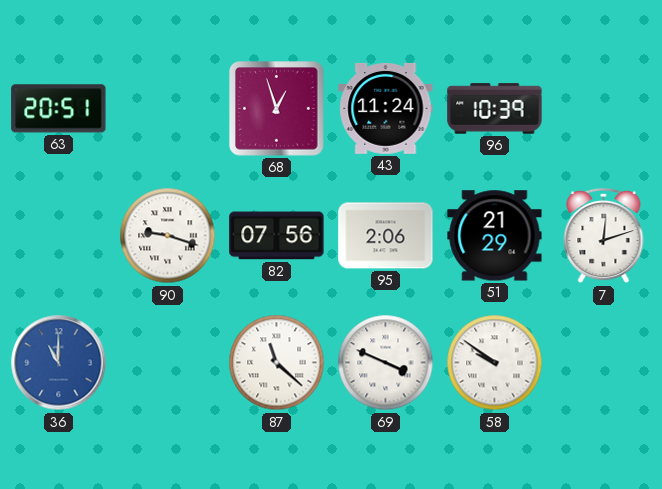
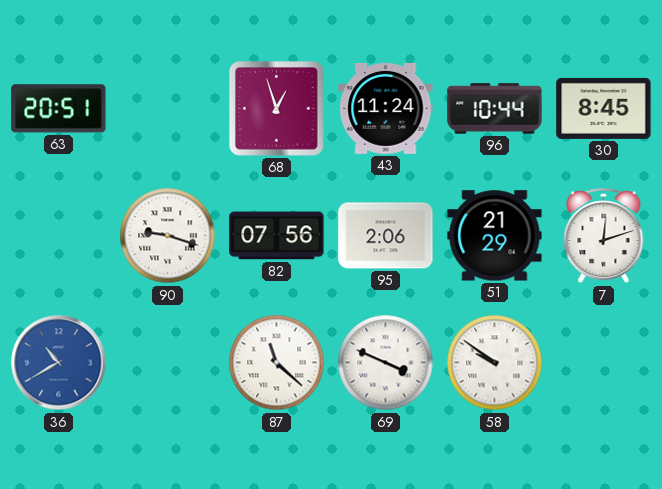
96: 10:39 -> 10:44 (495, 109)
30: none -> 8:45 (604, 108)
36: 11:00 -> 10:40 (59, 363)
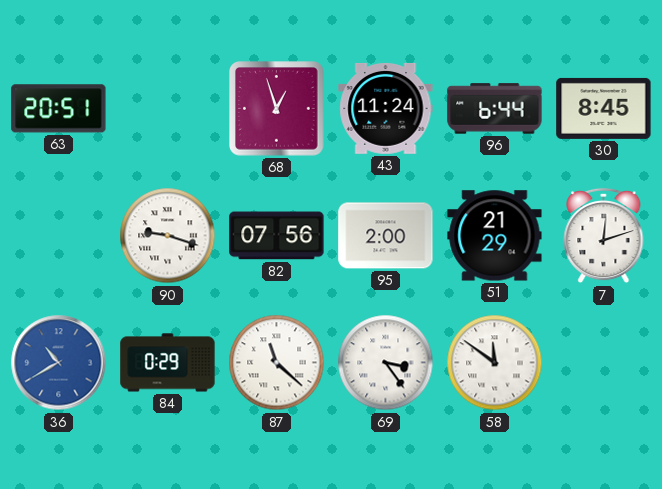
96: 10:44 -> 6:44 (495, 109)
95: 2:06 -> 2:00 (386, 236)
84: none -> 0:29 (168, 363)
69: 3:49 -> 3:24 (386, 363)
58: 9:51 -> 11:51 (495, 363)
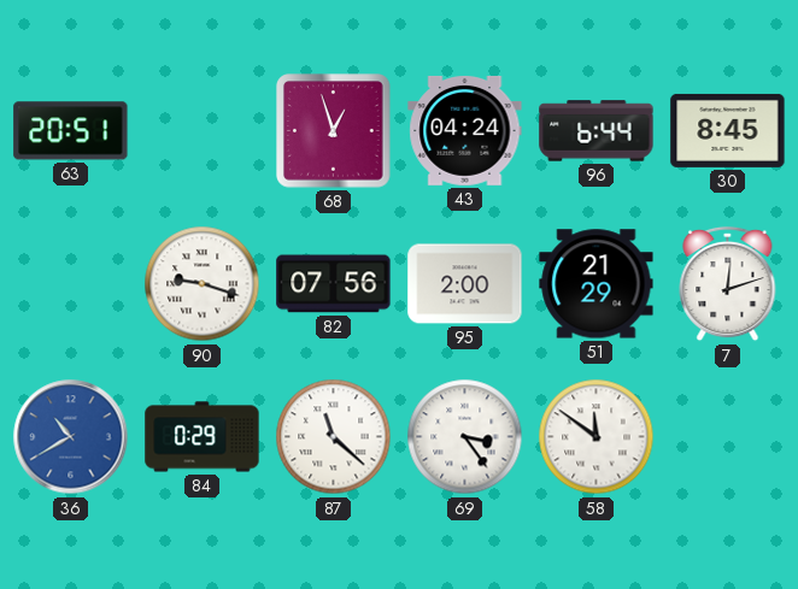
43: 11:24 -> 04:24 (465, 130)
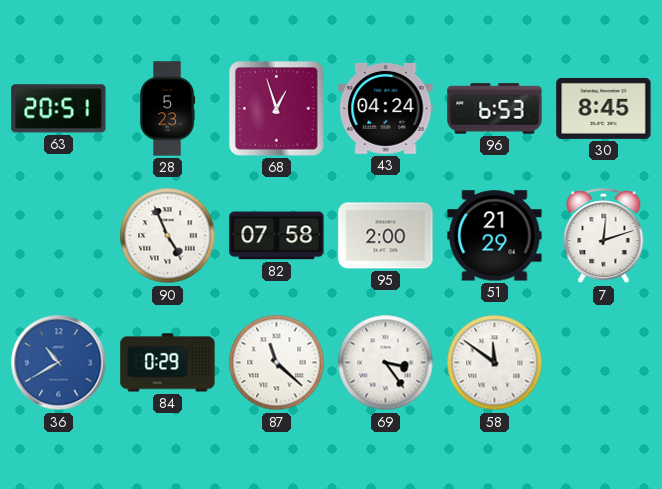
28: none -> 5:23 (167, 109)
96: 6:44 -> 6:53 (495, 109)
90: 9:18 -> 4:56 (168, 236)
82: 07:56 -> 07:58 (277, 236)
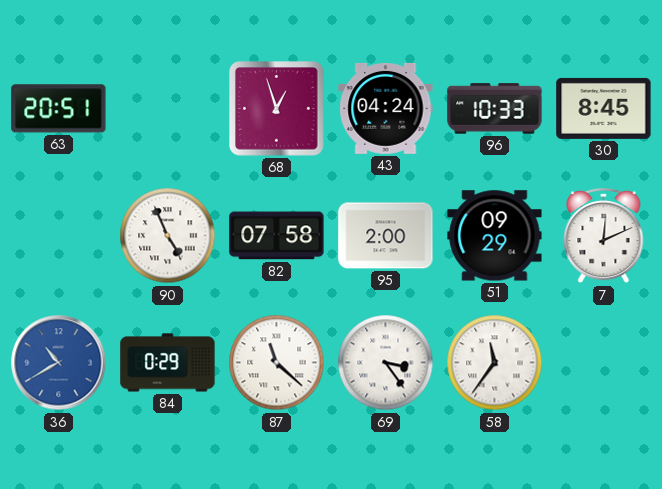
28: 5:23 -> none (167, 109)
96: 6:53 -> 10:33 (495, 109)
51: 21:29 -> 09:29 (495, 236)
7: 12:12 -> 12:11 (604, 236)
58: 11:51 -> 11:36 (495, 363)
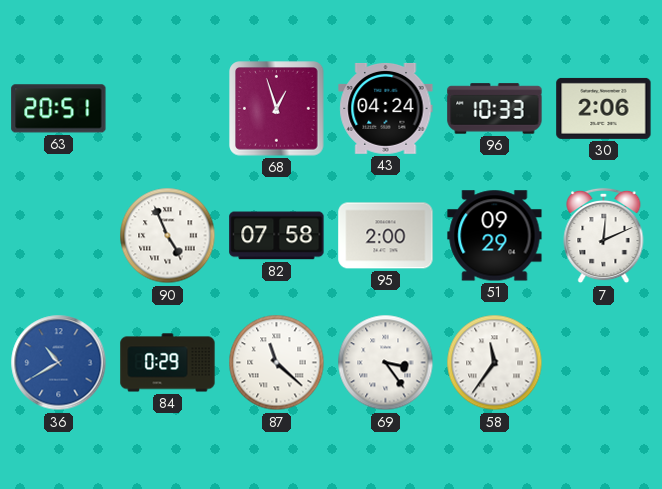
30: 8:45 -> 2:06 (604, 108)
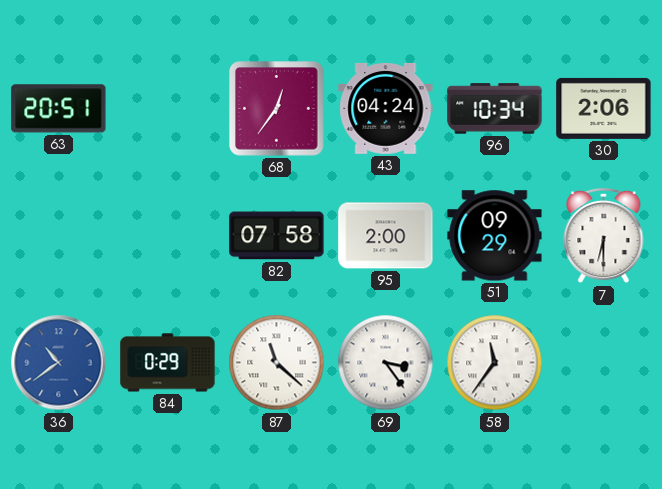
68: 12:57 -> 12:36 (277, 109)
96: 10:33 -> 10:34 (495, 109)
90: 4:56 -> none (168, 236)
7: 12:11 -> 6:30 (604, 236)
36: 10:40 -> 10:39 (59, 363)
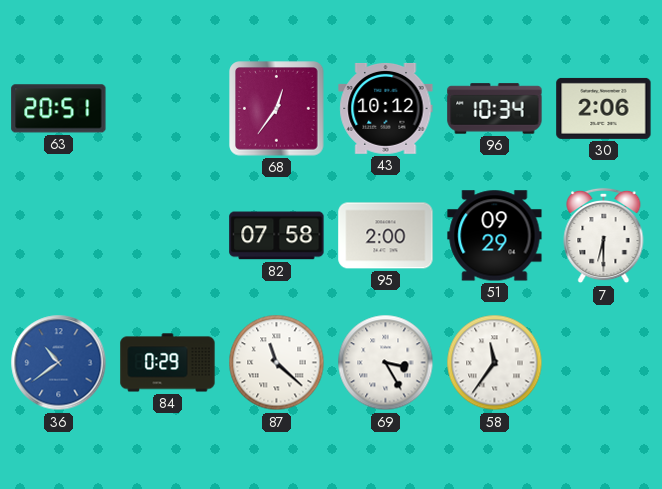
43: 04:24 -> 10:12 (386, 108)
69: 3:24 -> 3:25 (386, 363)
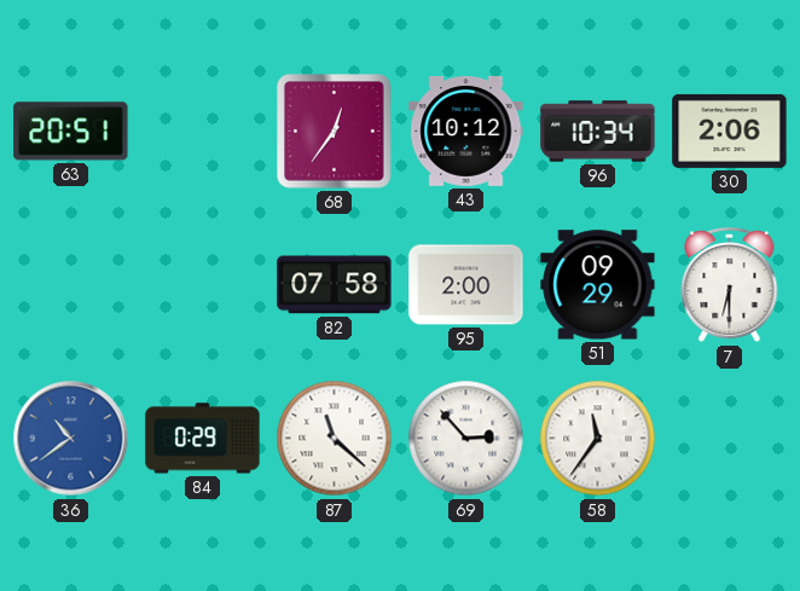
69: 3:25 -> 2:53 (466, 439)
